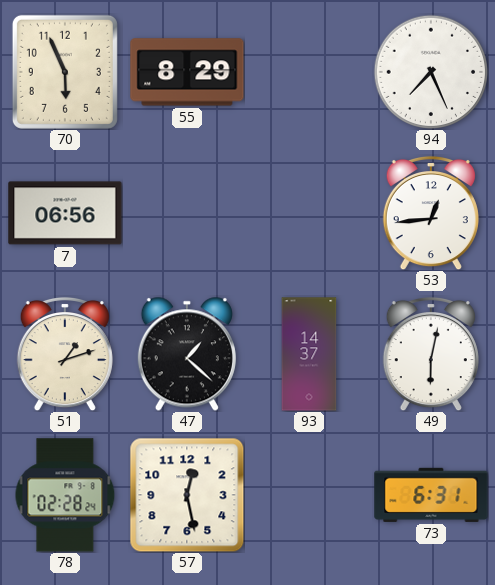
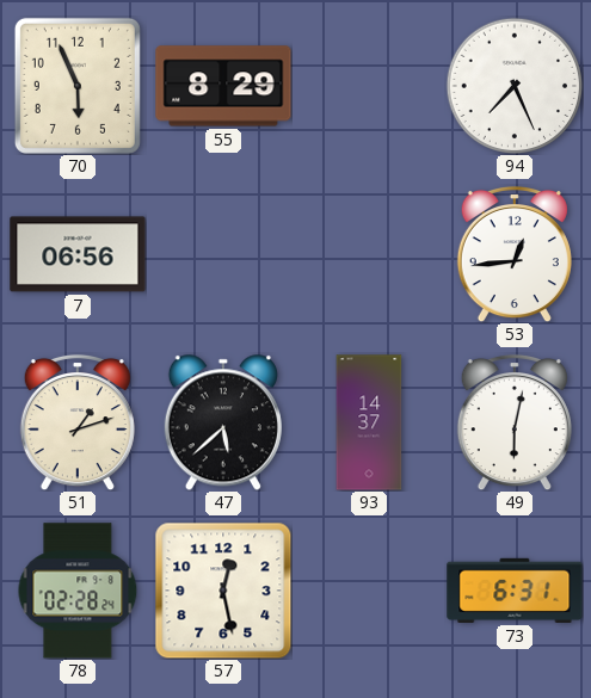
47: 1:22 -> 5:38 (223, 422)
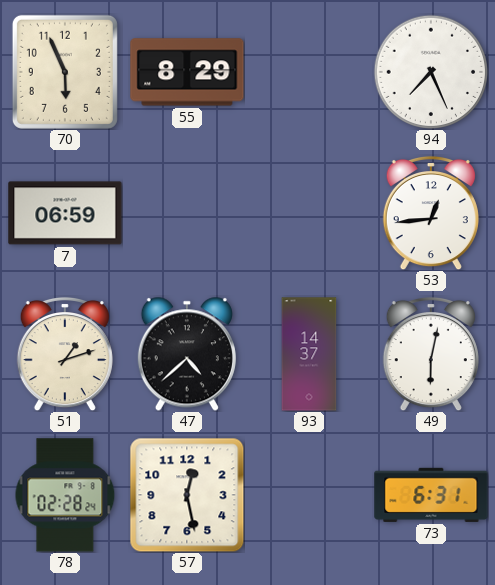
7: 06:56 -> 06:59 (65, 213)
47: 5:38 -> 4:38 (187, 354)
